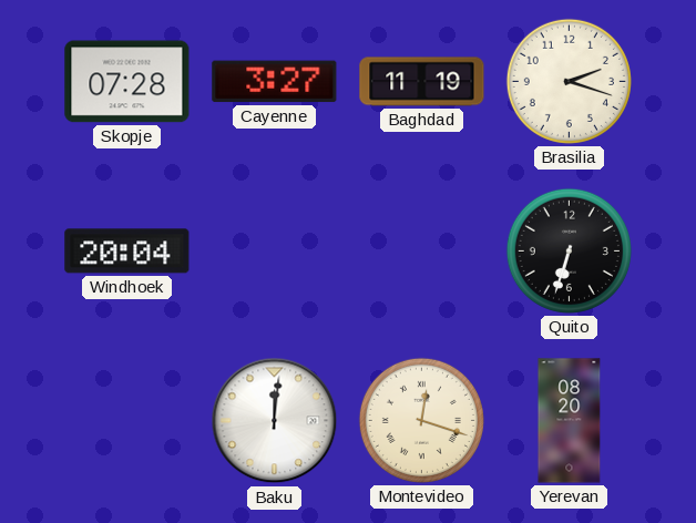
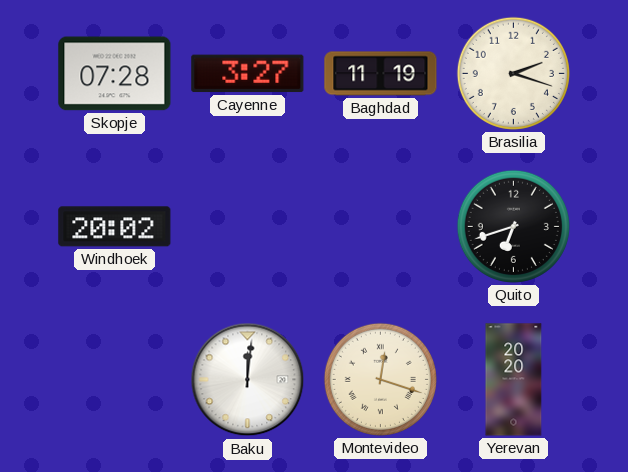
Windhoek: 20:04 -> 20:02 (115, 227)
Quito: 6:33 -> 6:42 (513, 226)
Yerevan: 08:20 -> 20:20 (514, 380)
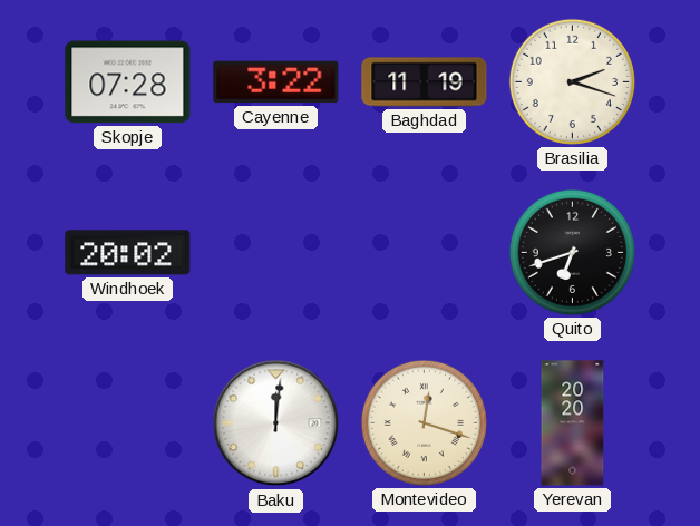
Cayenne: 3:27 -> 3:22 (276, 82)
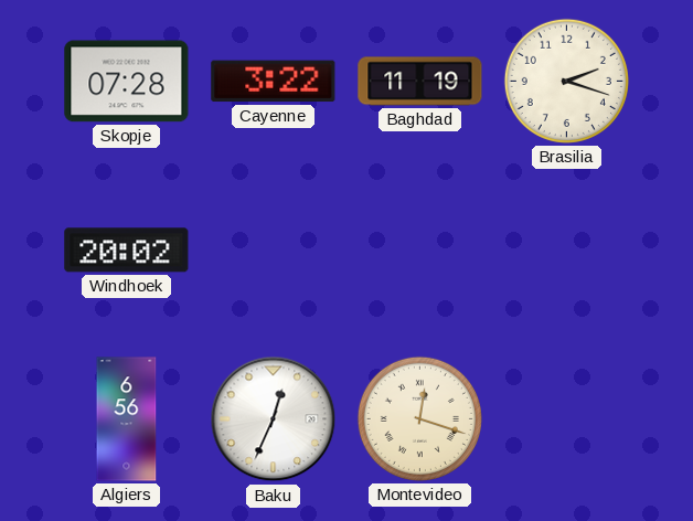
Quito: 6:42 -> none (572, 252)
Algiers: none -> 6:56 (127, 419)
Baku: 12:01 -> 12:34 (274, 419)
Yerevan: 20:20 -> none (573, 423)
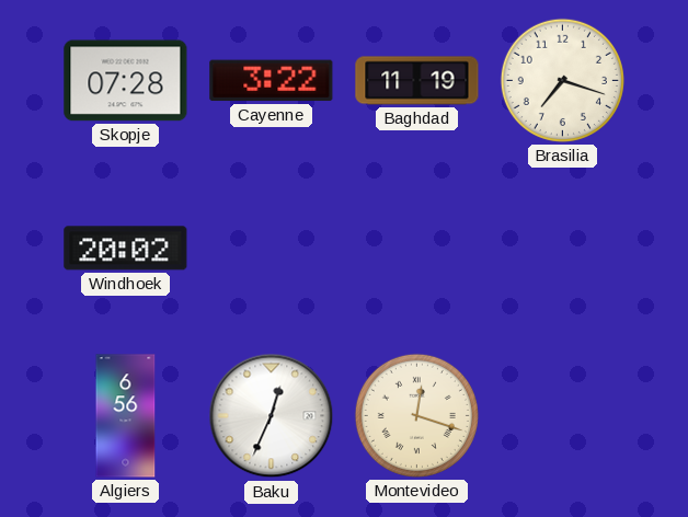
Brasilia: 2:18 -> 7:18 (562, 80)
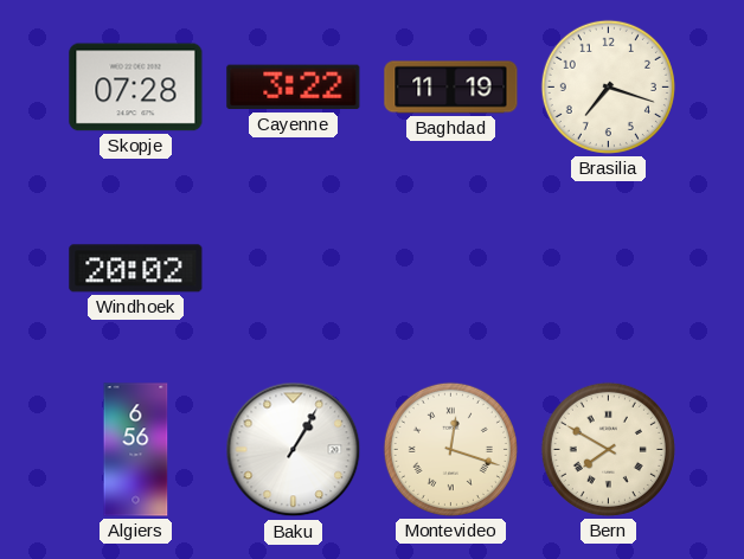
Baku: 12:34 -> 1:05 (294, 450)
Bern: none -> 7:50 (608, 449)
